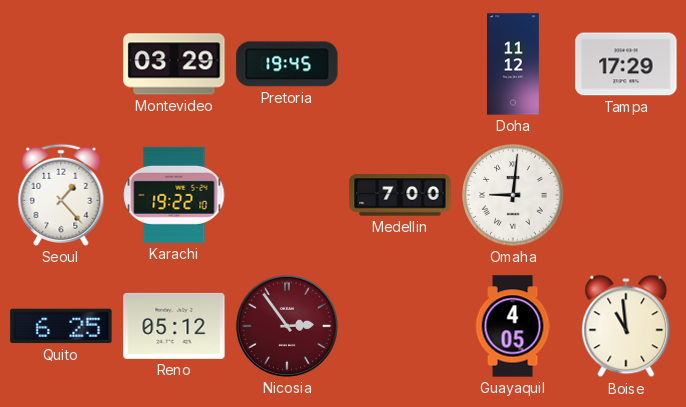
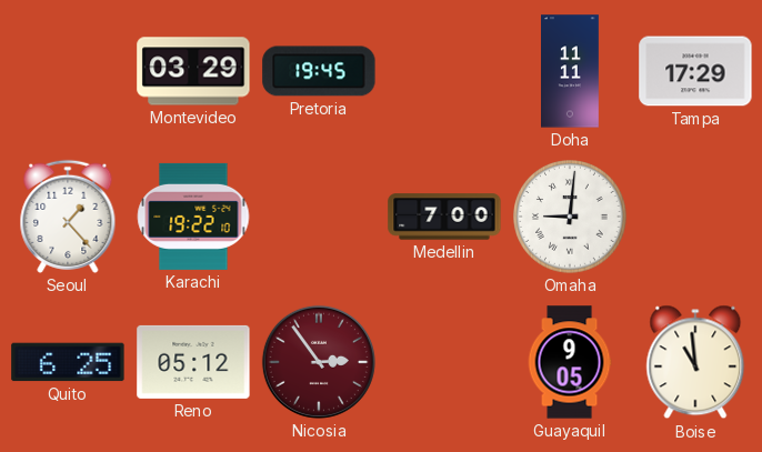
Doha: 11:12 -> 11:11 (571, 71)
Guayaquil: 4:05 -> 9:05 (570, 362)
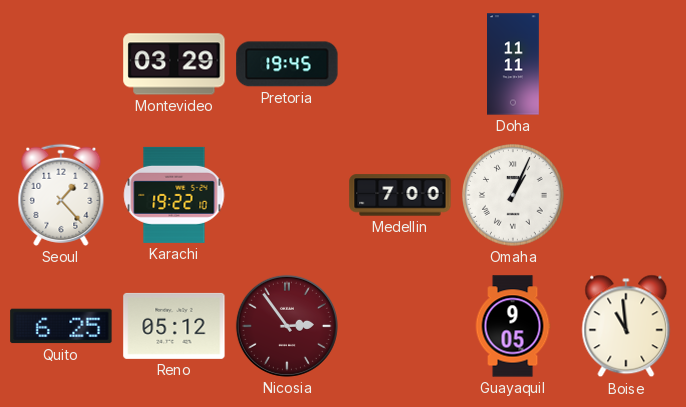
Tampa: 17:29 -> none (695, 71)
Omaha: 9:01 -> 1:04 (513, 195)
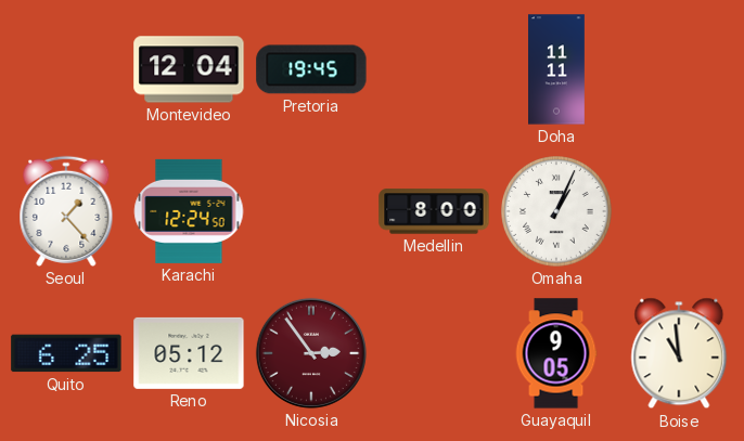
Montevideo: 03:29 -> 12:04 (189, 69)
Karachi: 19:22 -> 12:24 (189, 211)
Medellin: 7:00 -> 8:00 (434, 211)
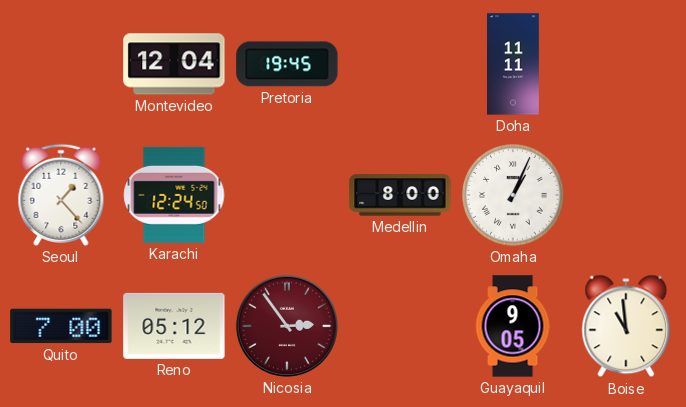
Quito: 6:25 -> 7:00 (61, 326)
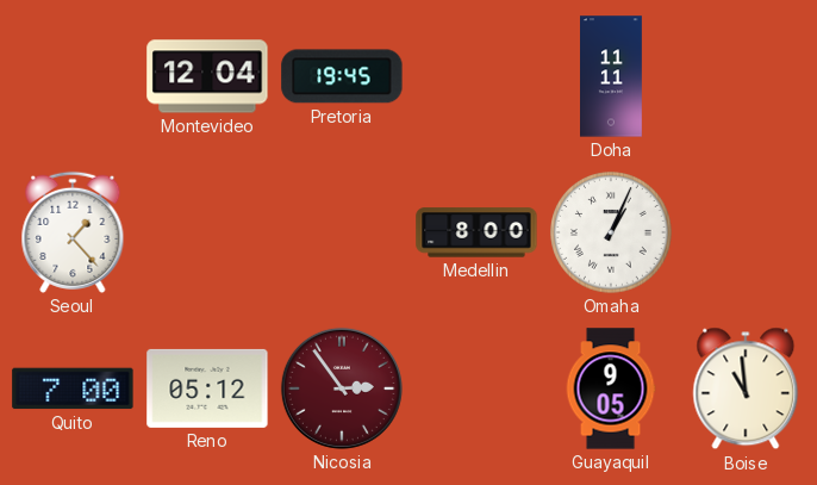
Karachi: 12:24 -> none (174, 195)
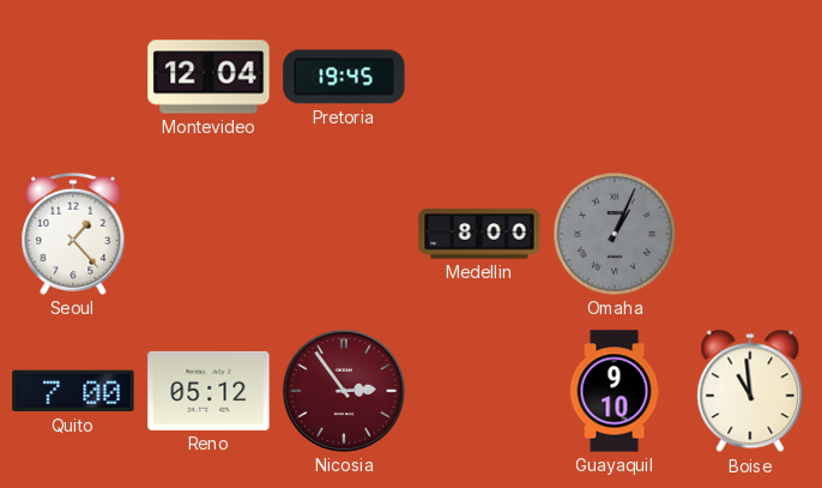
Doha: 11:11 -> none (612, 76)
Omaha dial: white -> grey (615, 234)
Guayaquil: 9:05 -> 9:10 (615, 391)
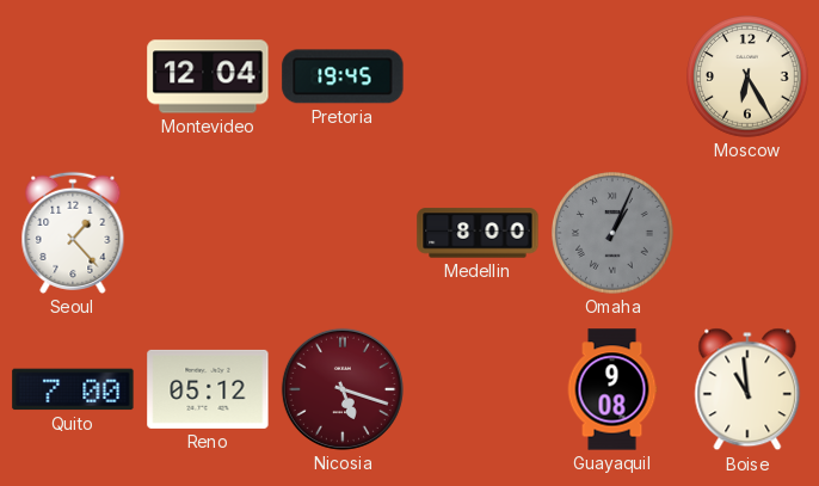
Moscow: none -> 6:25 (747, 76)
Nicosia: 2:54 -> 5:18 (343, 389)
Guayaquil: 9:10 -> 9:08 (612, 389)
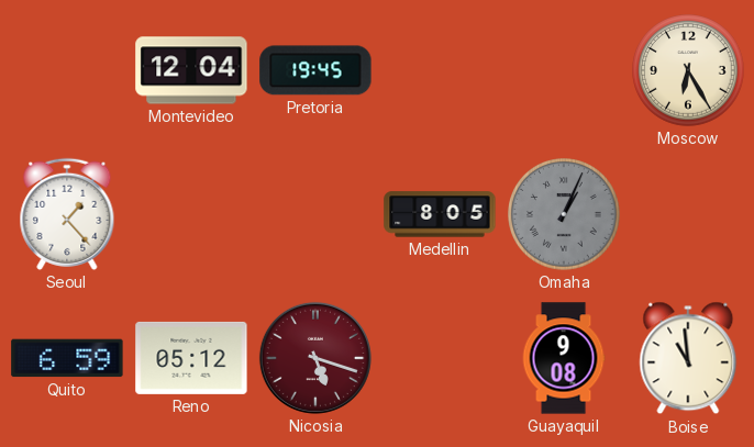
Medellin: 8:00 -> 8:05 (440, 214)
Quito: 7:00 -> 6:59 (67, 358)
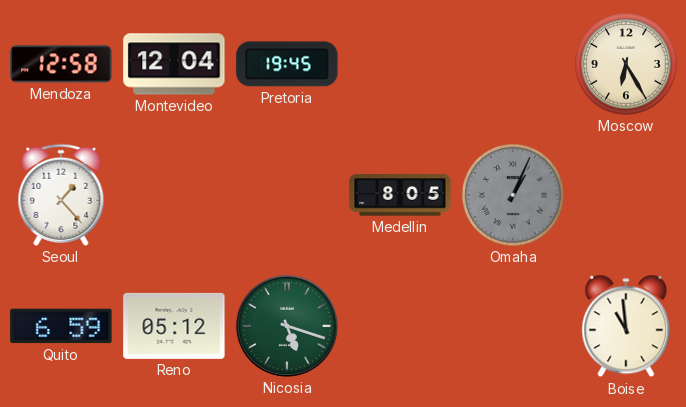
Mendoza: none -> 12:58 (61, 64)
Nicosia dial: burgundy -> green (287, 326)
Guayaquil: 9:08 -> none (564, 358)
